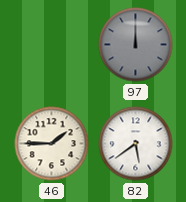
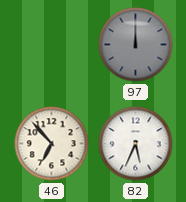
46: 1:45 -> 6:53 (52, 144)
82: 5:39 -> 5:34 (136, 144)
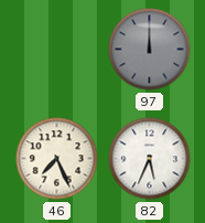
46: 6:53 -> 7:26 (57, 159)
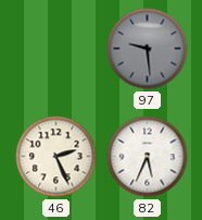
97: 12:00 -> 9:29 (148, 49)
46: 7:26 -> 2:26 (56, 157)
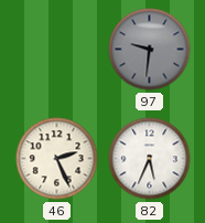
97: 9:29 -> 9:31 (150, 50)
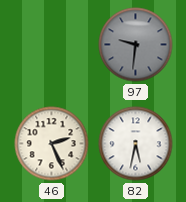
82: 5:34 -> 5:32 (136, 144)
